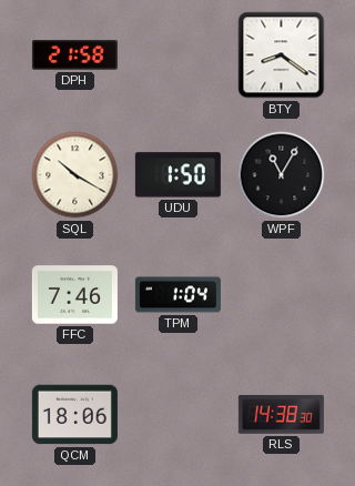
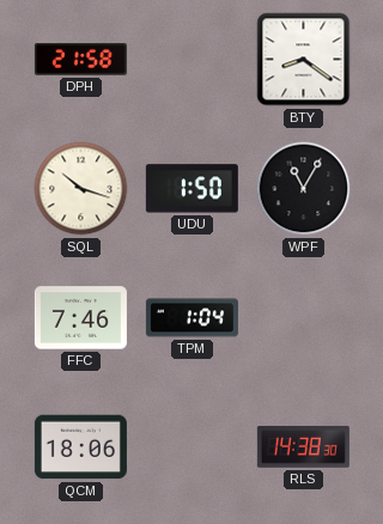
SQL: 10:20 -> 10:18 (81, 189)
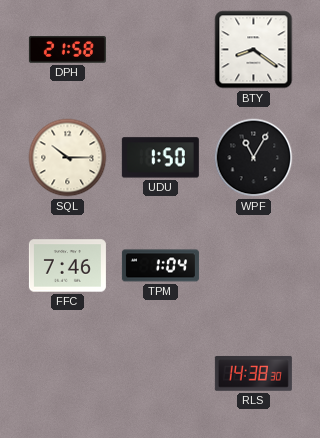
SQL: 10:18 -> 10:15 (68, 158)
QCM: 18:06 -> none (80, 447)
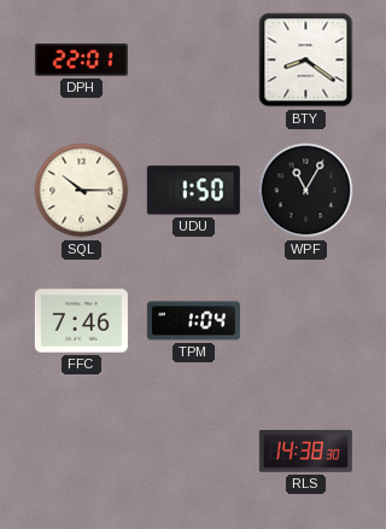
DPH: 21:58 -> 22:01 (81, 60)
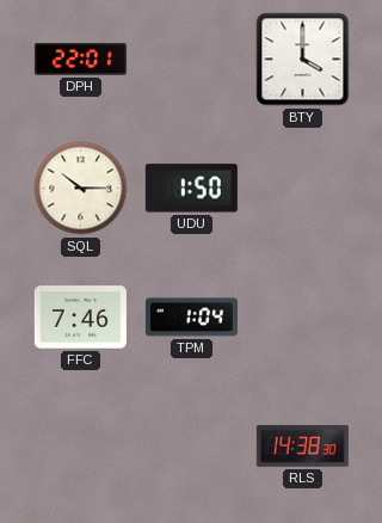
BTY: 8:21 -> 4:00 (303, 60)
WPF: 11:05 -> none (306, 191)
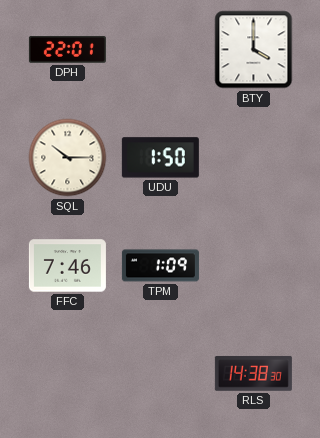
TPM: 1:04 -> 1:09 (160, 266)
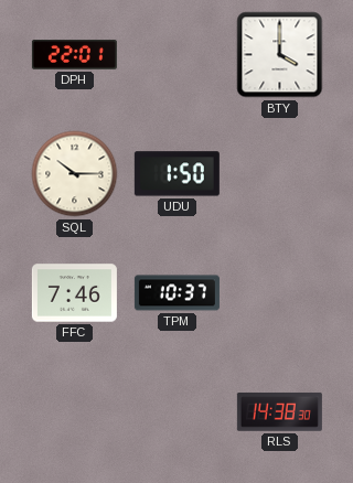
TPM: 1:09 -> 10:37 (176, 293)
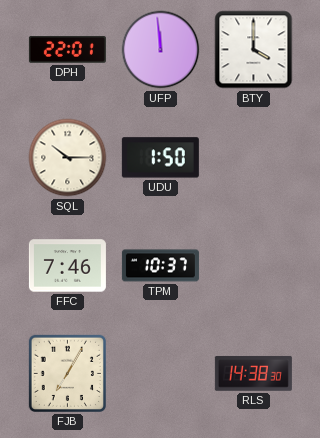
UFP: none -> 11:59 (161, 50)
FJB: none -> 7:05 (67, 373)
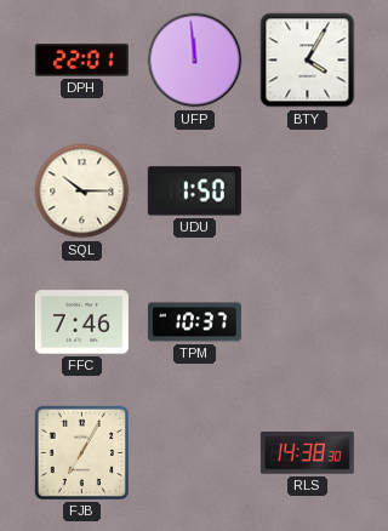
BTY: 4:00 -> 4:05 (308, 61)
